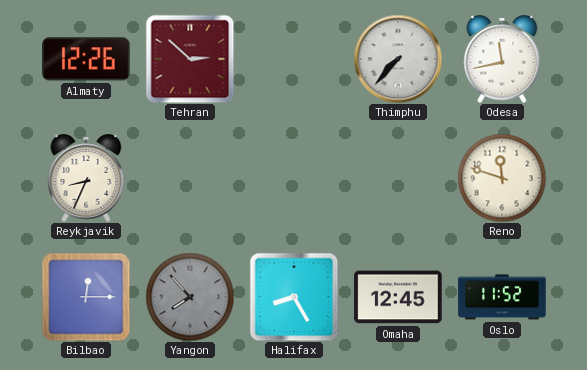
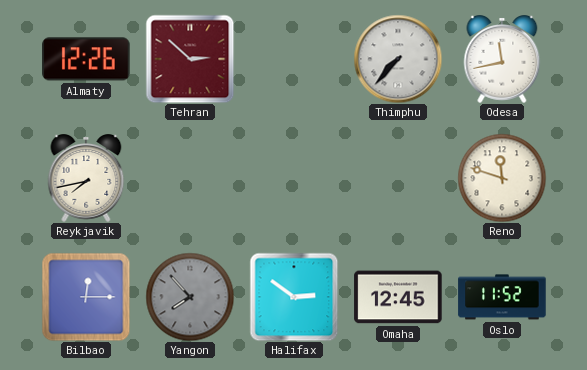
Reykjavik: 8:34 -> 7:43 (86, 179)
Halifax: 8:25 -> 2:51 (294, 297)
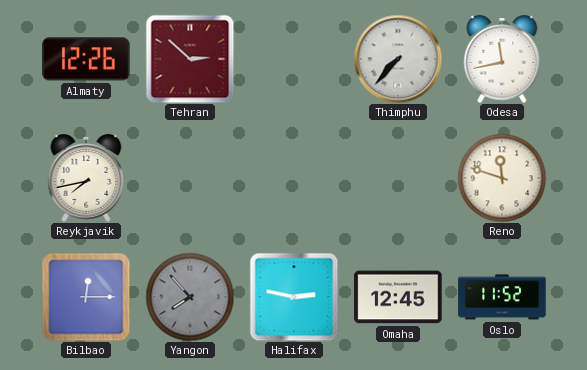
Halifax: 2:51 -> 2:47 (294, 297)
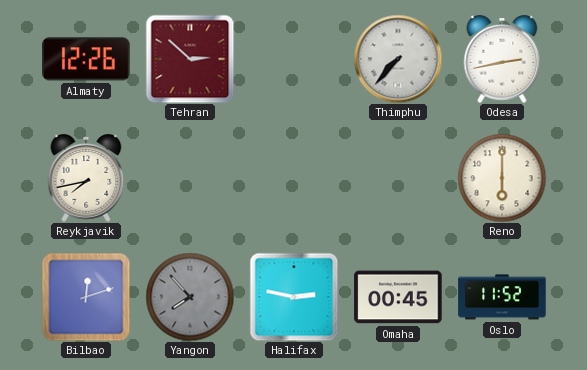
Odesa: 11:43 -> 2:43 (502, 60)
Reno: 11:48 -> 6:00 (502, 178)
Bilbao: 12:15 -> 12:12 (86, 297)
Omaha: 12:45 -> 00:45 (398, 297)
